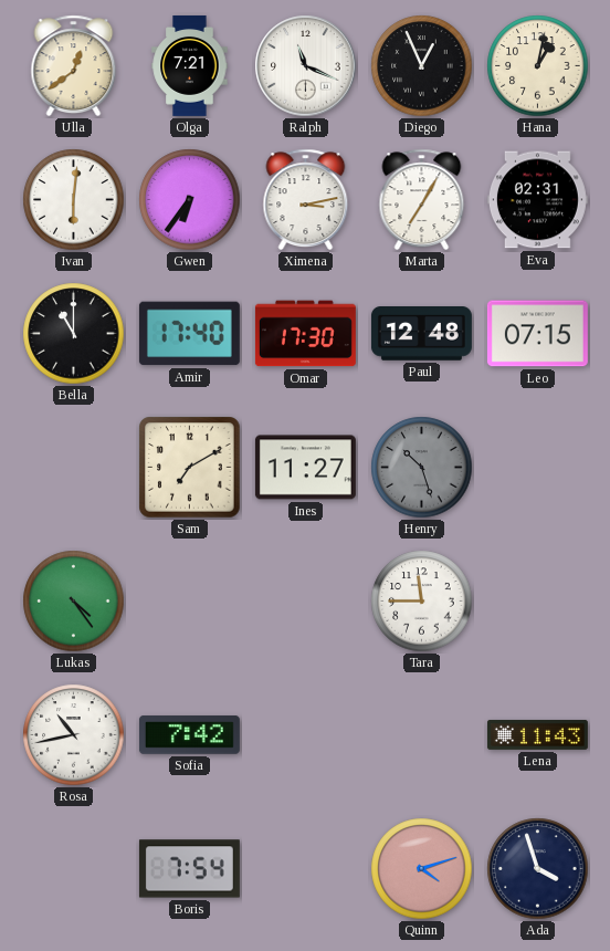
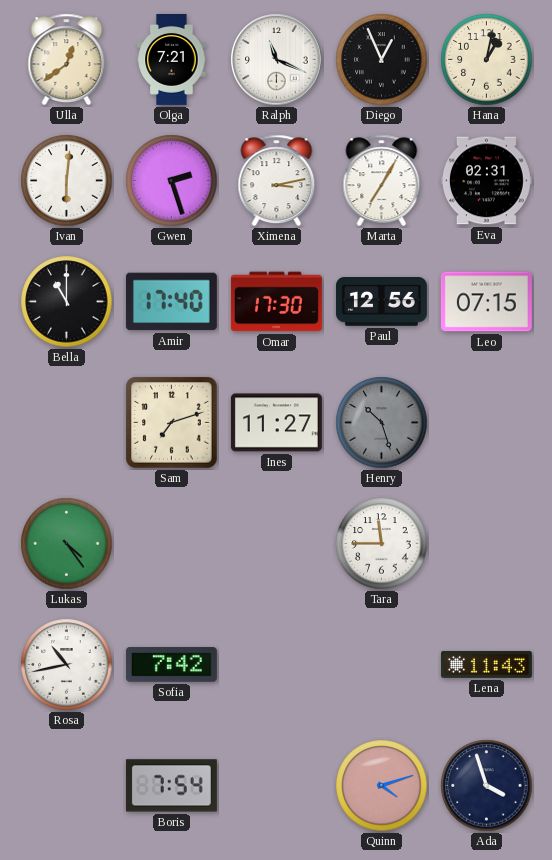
Gwen: 6:36 -> 2:27 (172, 181)
Paul: 12:48 -> 12:56 (381, 302)
Sam: 7:10 -> 7:12 (172, 423)
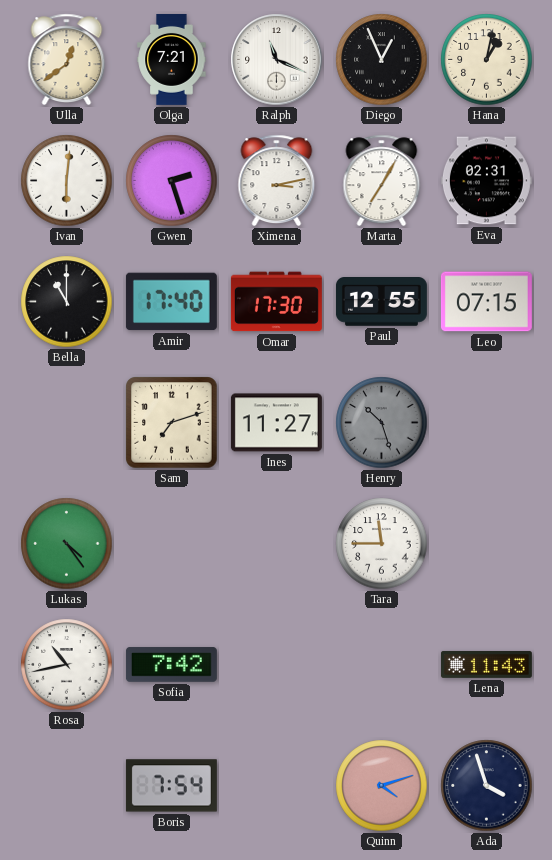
Paul: 12:56 -> 12:55 (381, 302)
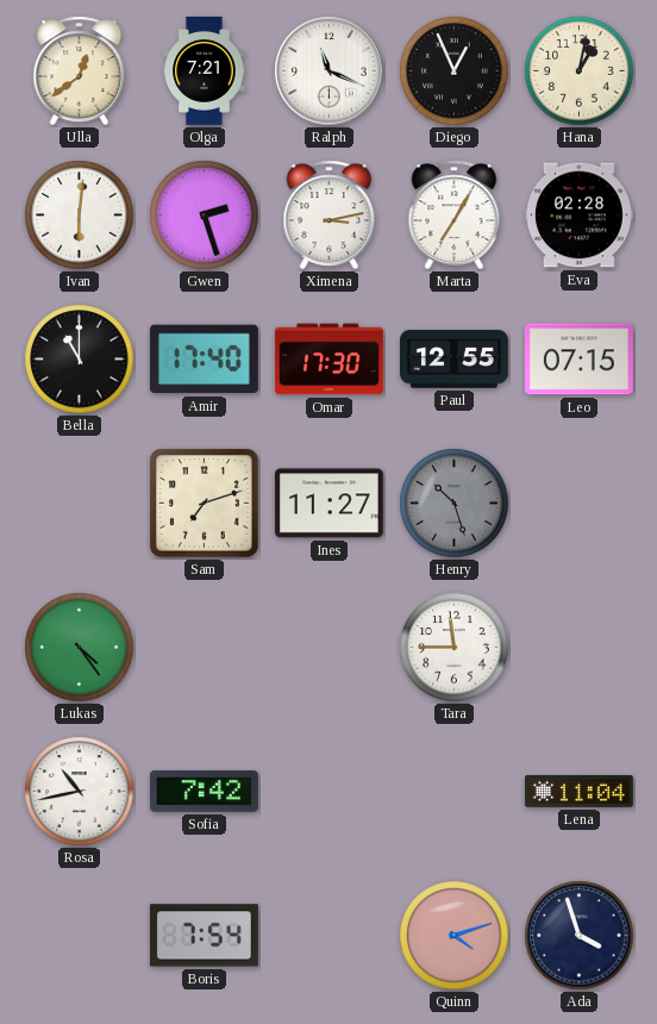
Eva: 02:31 -> 02:28 (578, 216)
Lena: 11:43 -> 11:04 (578, 791)
